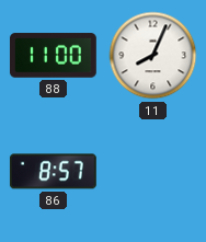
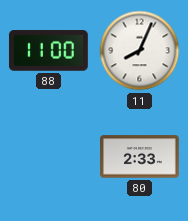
86: 8:57 -> none (53, 172)
80: none -> 2:33 (140, 157)
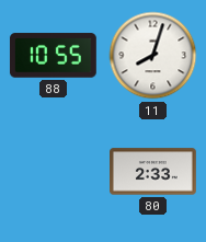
88: 11:00 -> 10:55 (53, 56)
11: 8:04 -> 8:03 (153, 56)
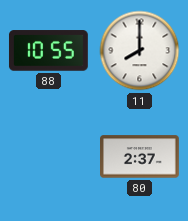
11: 8:03 -> 8:00 (140, 51)
80: 2:33 -> 2:37 (140, 157)
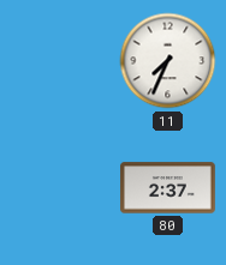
88: 10:55 -> none (48, 51)
11: 8:00 -> 7:34 (168, 61)
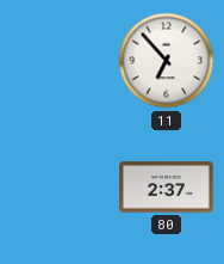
11: 7:34 -> 6:53 (167, 61)
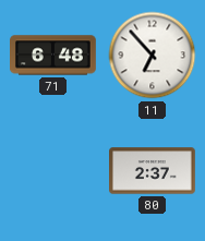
71: none -> 6:48 (53, 56)
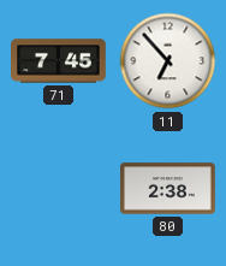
71: 6:48 -> 7:45 (59, 61)
80: 2:37 -> 2:38 (168, 189)
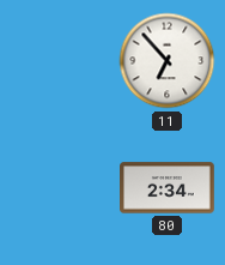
71: 7:45 -> none (59, 61)
80: 2:38 -> 2:34 (168, 188)
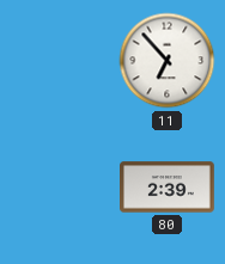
80: 2:34 -> 2:39 (168, 188)
